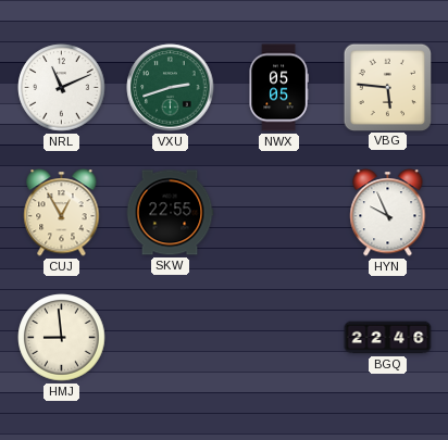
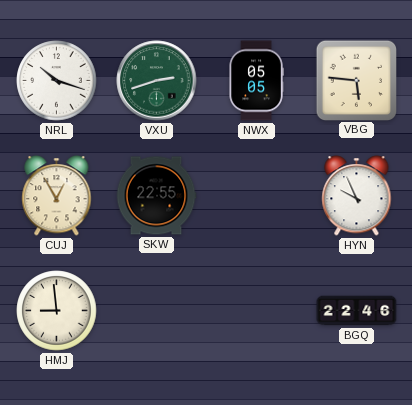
NRL: 11:11 -> 10:18 (57, 81)
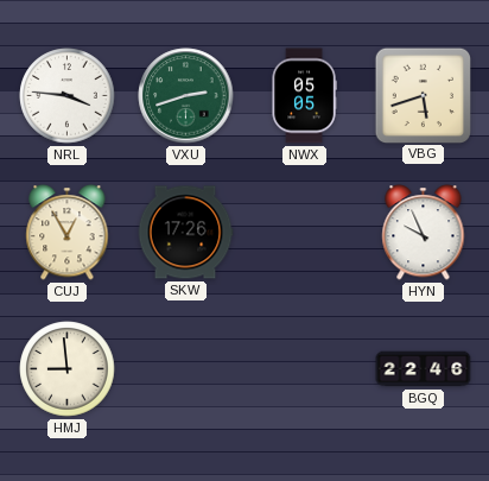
NRL: 10:18 -> 3:46 (68, 96)
VBG: 5:46 -> 5:42 (423, 95)
SKW: 22:55 -> 17:26 (185, 233)
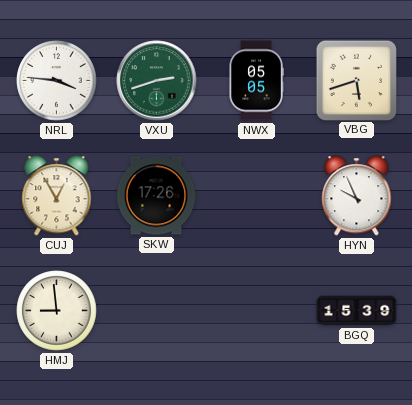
BGQ: 22:46 -> 15:39 (357, 311)
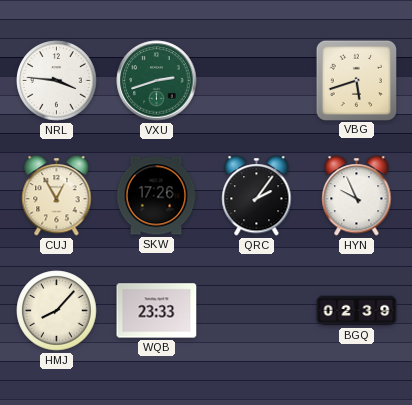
NWX: 05:05 -> none (256, 81)
QRC: none -> 2:06 (257, 196)
HMJ: 8:59 -> 8:07 (57, 311)
WQB: none -> 23:33 (157, 311)
BGQ: 15:39 -> 02:39 (357, 311)
